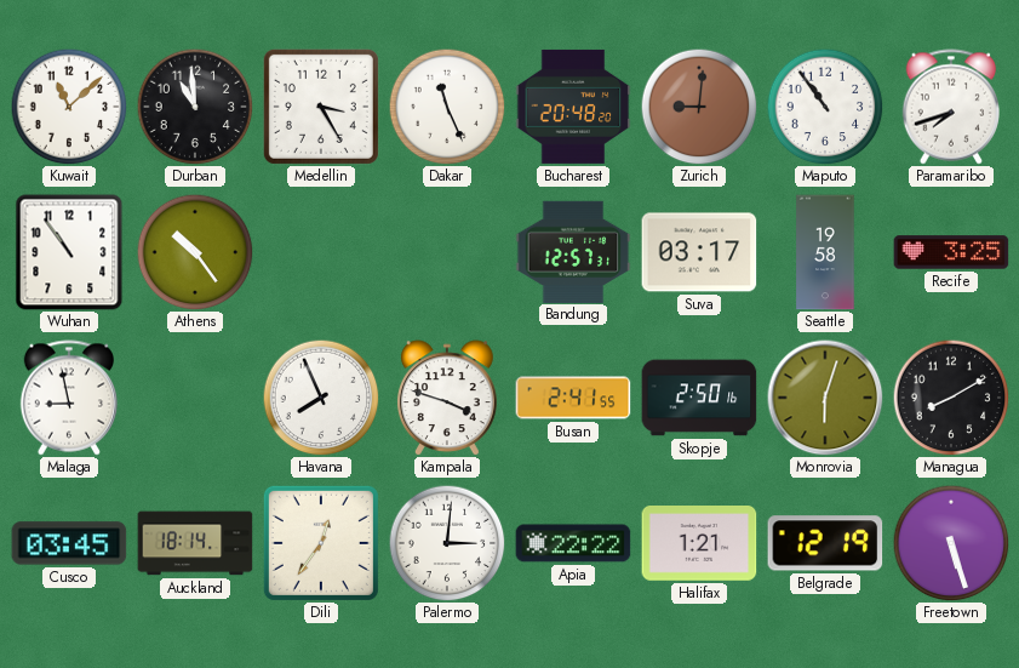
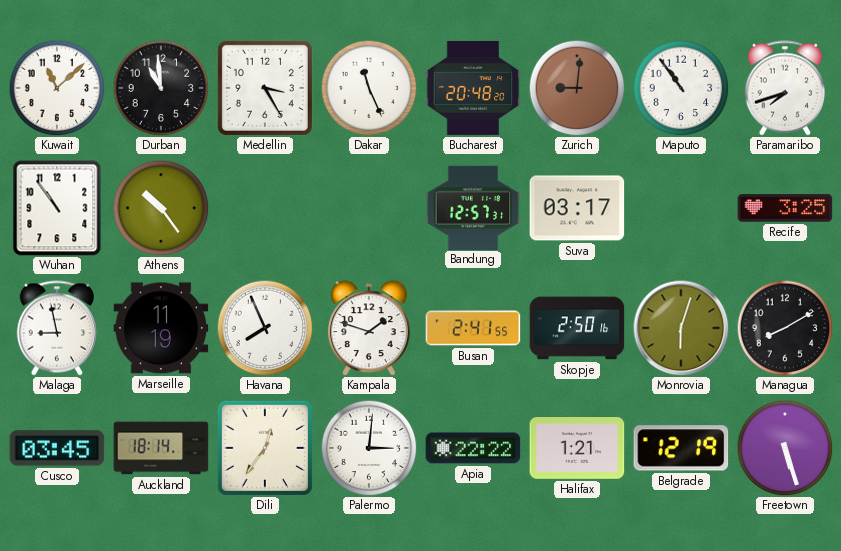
Seattle: 19:58 -> none (825, 252)
Marseille: none -> 11:19 (161, 328)
Kampala: 3:48 -> 1:48 (369, 328)
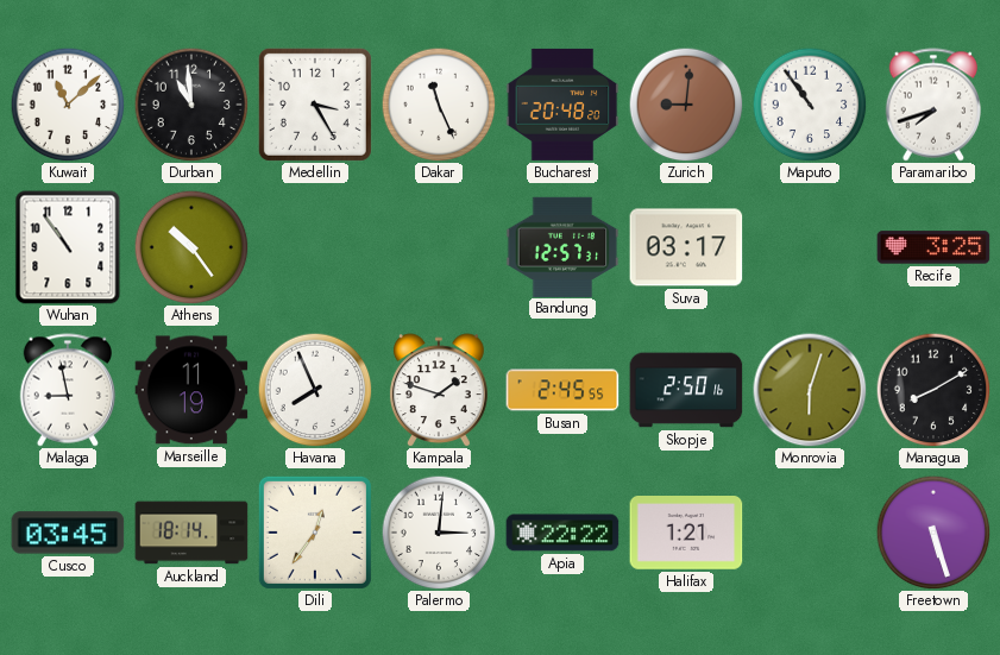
Busan: 2:41 -> 2:45 (562, 390)
Belgrade: 12:19 -> none (681, 448)
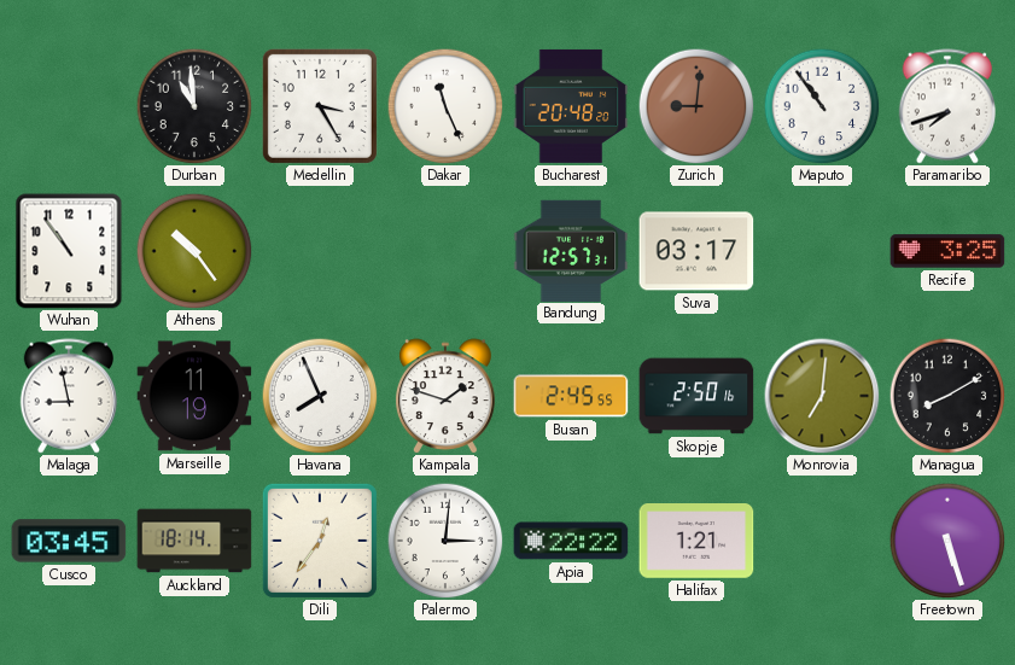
Kuwait: 11:08 -> none (68, 105)
Monrovia: 6:03 -> 7:01 (822, 396)
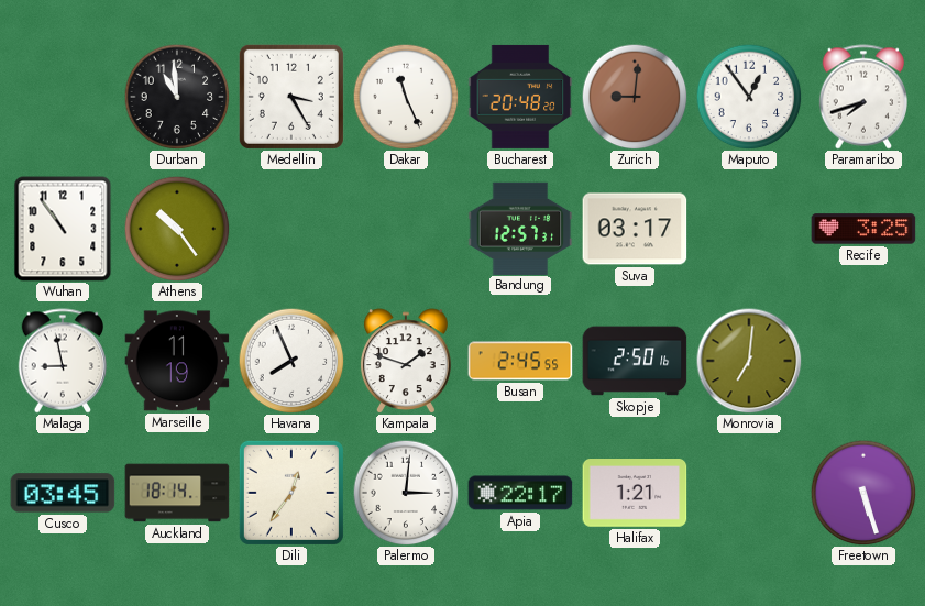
Maputo: 10:54 -> 12:54 (749, 97)
Managua: 8:10 -> none (947, 396)
Apia: 22:22 -> 22:17 (520, 493)
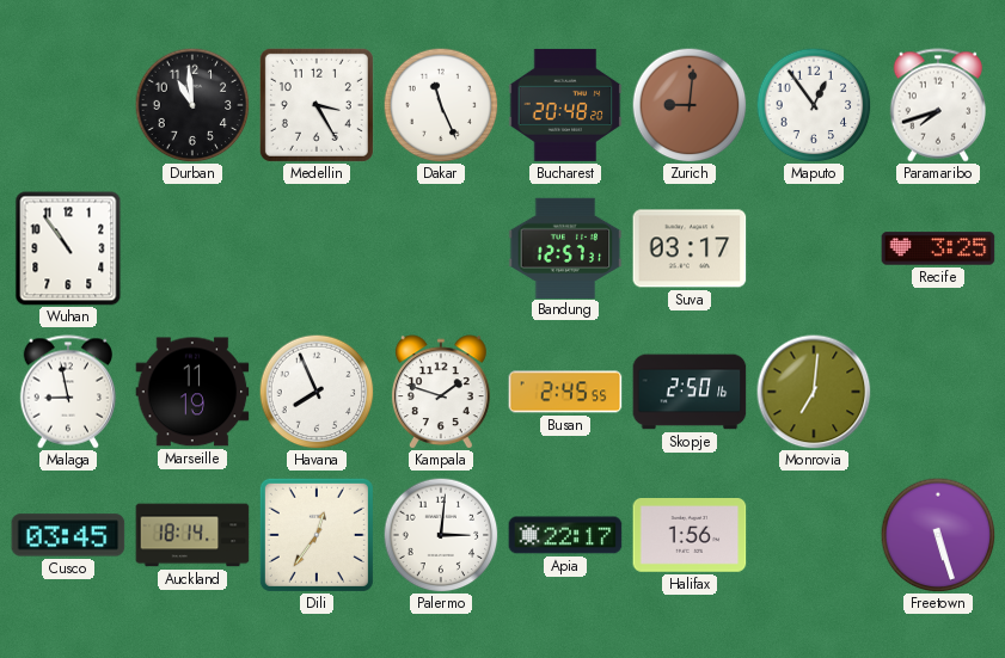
Athens: 10:24 -> none (177, 229)
Halifax: 1:21 -> 1:56 (690, 536)
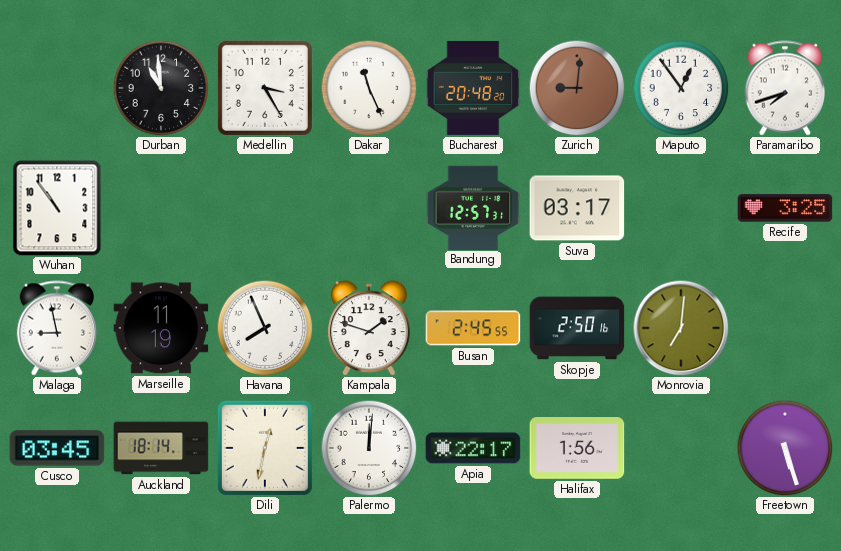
Dili: 12:36 -> 12:32 (265, 448)
Palermo: 3:01 -> 12:01 (369, 448)
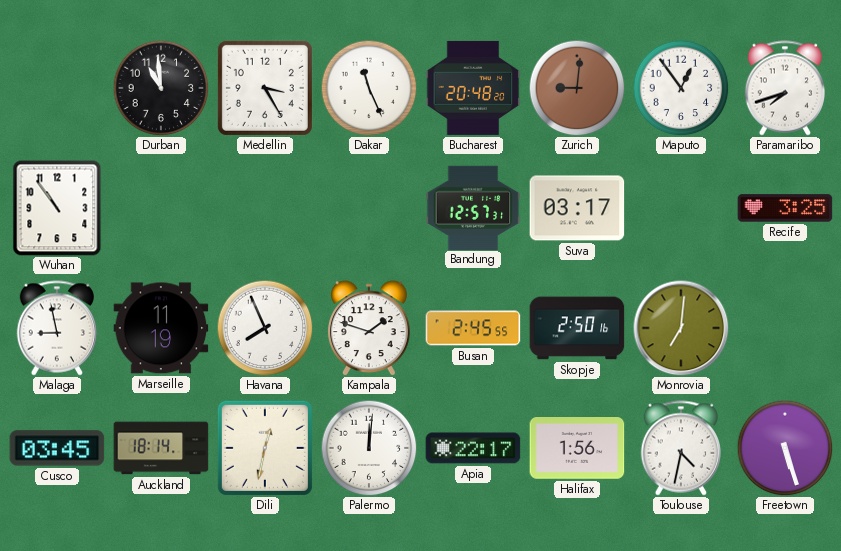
Toulouse: none -> 4:32 (680, 448)
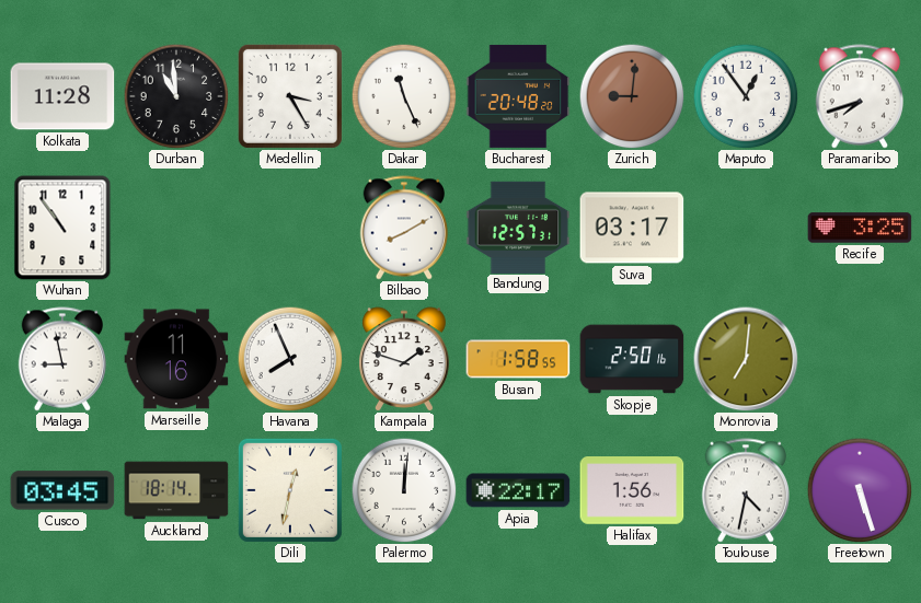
Kolkata: none -> 11:28 (62, 96)
Bilbao: none -> 8:10 (403, 228)
Marseille: 11:19 -> 11:16 (176, 359)
Busan: 2:45 -> 1:58 (518, 359)
